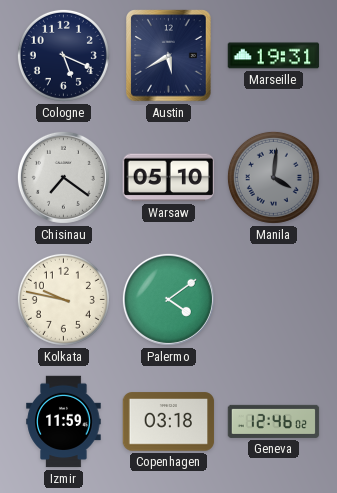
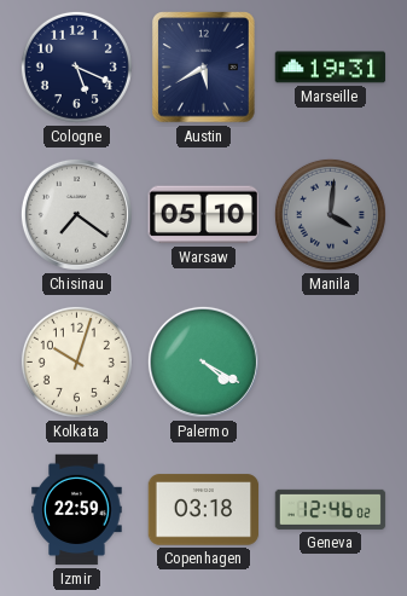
Kolkata: 9:47 -> 10:03 (76, 361)
Palermo: 4:09 -> 4:20 (203, 361)
Izmir: 11:59 -> 22:59 (77, 510)
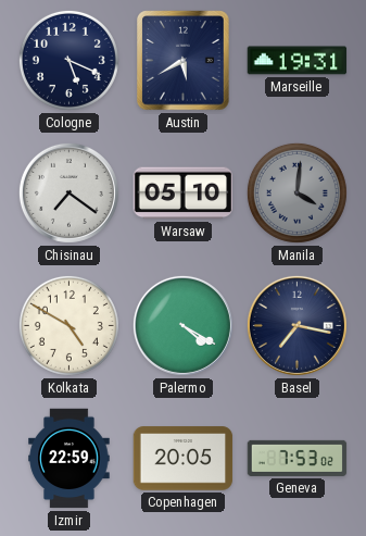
Kolkata: 10:03 -> 4:50 (68, 325)
Basel: none -> 7:17 (296, 325)
Copenhagen: 03:18 -> 20:05 (184, 459)
Geneva: 12:46 -> 7:53 (298, 458)
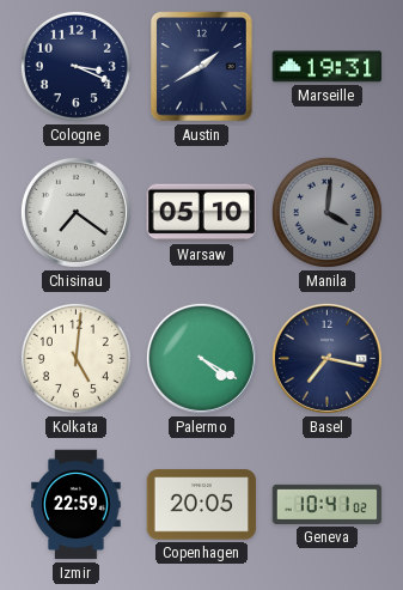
Cologne: 5:19 -> 3:19 (75, 66)
Austin: 5:40 -> 1:40 (202, 67)
Kolkata: 4:50 -> 5:01 (75, 358)
Geneva: 7:53 -> 10:41 (328, 504)
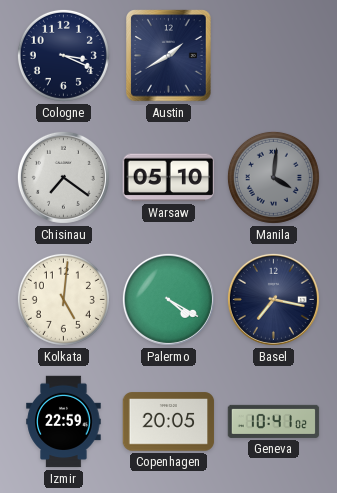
Marseille: 19:31 -> none (328, 67)
